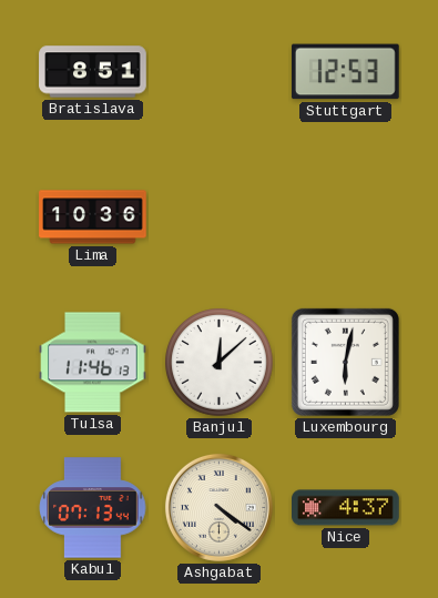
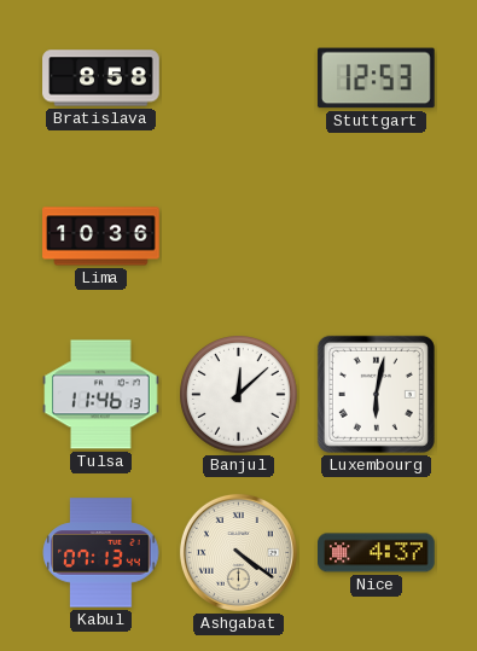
Bratislava: 8:51 -> 8:58 (101, 79)
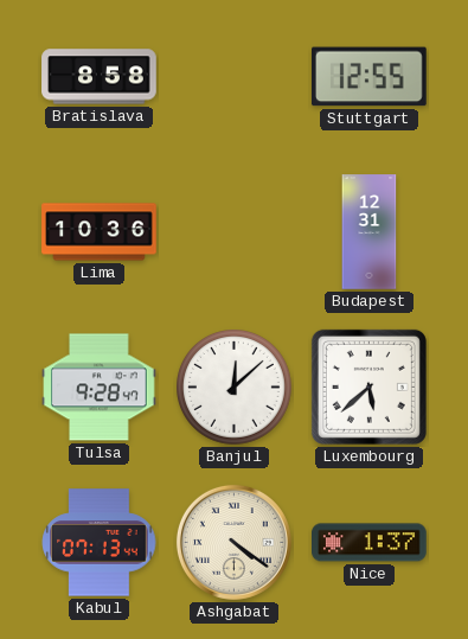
Stuttgart: 12:53 -> 12:55 (370, 77)
Budapest: none -> 12:31 (370, 232)
Tulsa: 11:46 -> 9:28 (100, 388)
Luxembourg: 6:02 -> 5:38 (368, 386)
Nice: 4:37 -> 1:37 (370, 543)
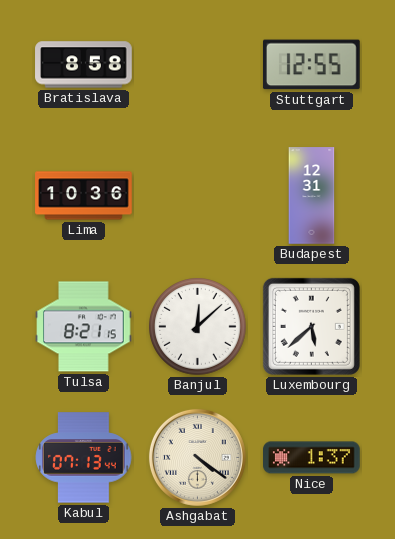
Tulsa: 9:28 -> 8:21 (84, 327)
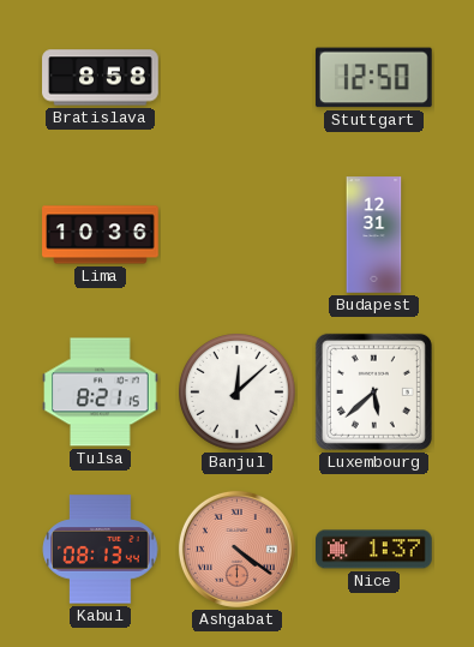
Stuttgart: 12:55 -> 12:50 (374, 78)
Kabul: 07:13 -> 08:13 (101, 550)
Ashgabat dial: cream -> salmon (236, 549)
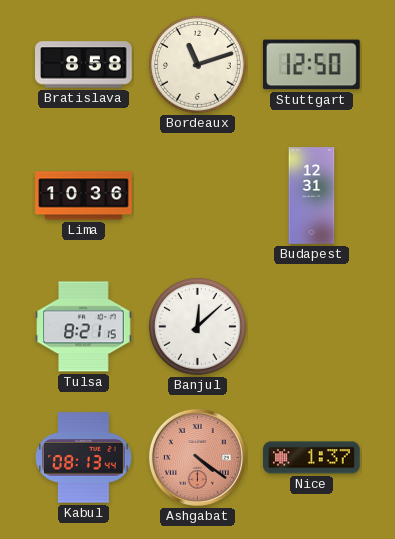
Bordeaux: none -> 11:12 (198, 65)
Luxembourg: 5:38 -> none (373, 391)
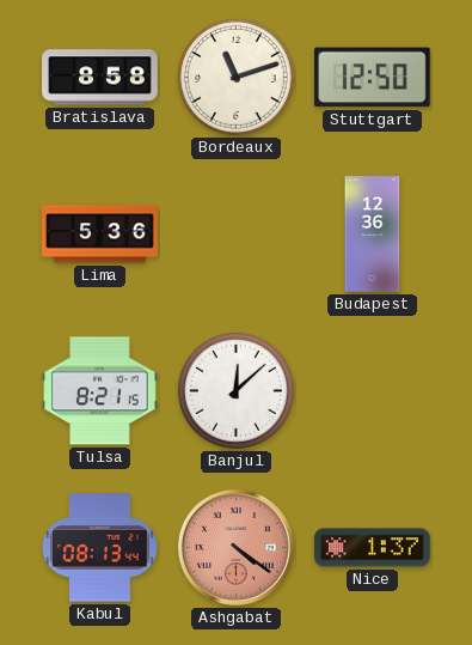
Lima: 10:36 -> 5:36 (100, 235)
Budapest: 12:31 -> 12:36 (373, 235)
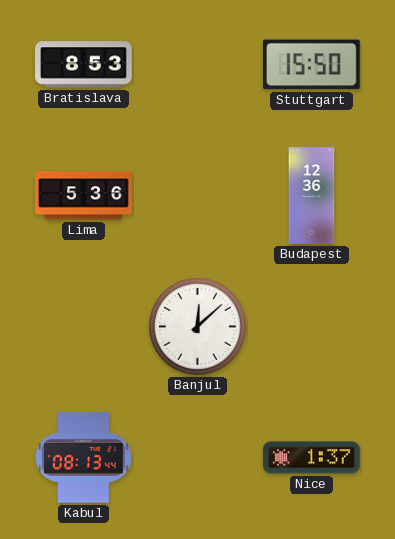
Bratislava: 8:58 -> 8:53 (84, 65)
Bordeaux: 11:12 -> none (237, 78)
Stuttgart: 12:50 -> 15:50 (312, 65)
Tulsa: 8:21 -> none (100, 391)
Ashgabat: 4:21 -> none (235, 547)
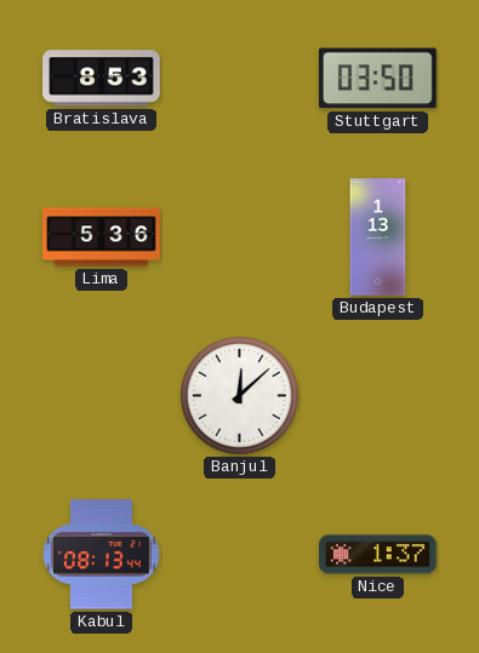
Stuttgart: 15:50 -> 03:50 (378, 79)
Budapest: 12:36 -> 1:13 (378, 237)
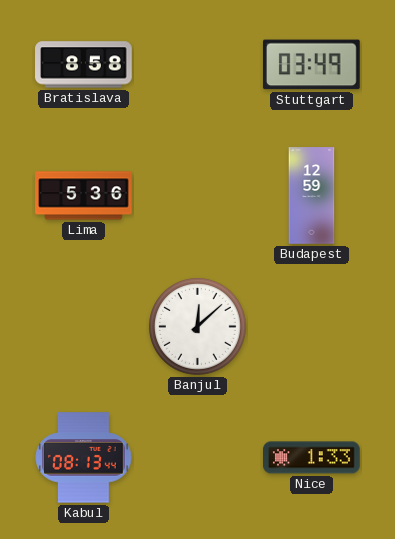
Bratislava: 8:53 -> 8:58 (84, 65)
Stuttgart: 03:50 -> 03:49 (312, 65)
Budapest: 1:13 -> 12:59 (312, 196)
Nice: 1:37 -> 1:33 (312, 458)
